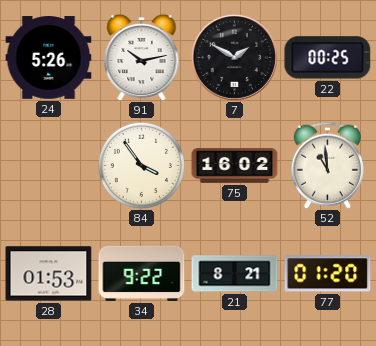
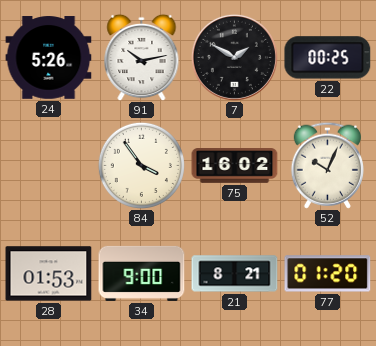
52: 10:59 -> 10:04 (327, 165)
34: 9:22 -> 9:00 (142, 273)
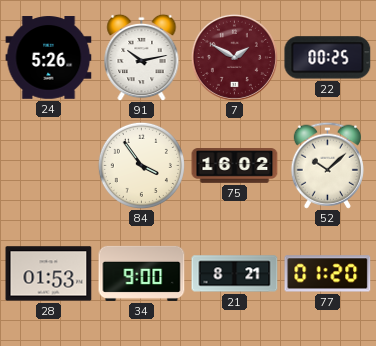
7 dial: black -> burgundy (234, 57)
52: 10:04 -> 10:08 (327, 165)
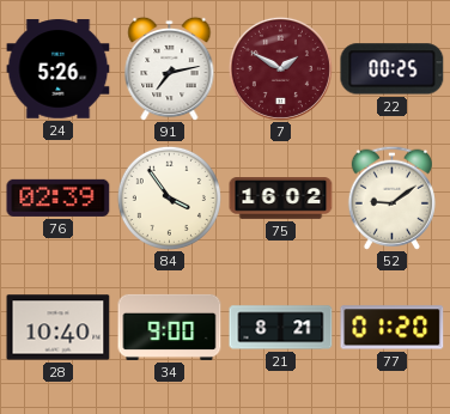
91: 10:13 -> 7:13 (170, 68)
76: none -> 02:39 (59, 197)
52: 10:08 -> 9:09 (391, 197)
28: 01:53 -> 10:40 (59, 328)
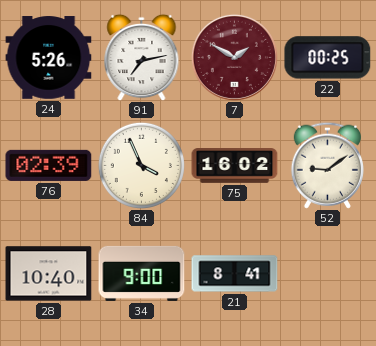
84: 3:54 -> 3:56 (141, 165)
21: 8:21 -> 8:41 (235, 274)
77: 01:20 -> none (393, 328)
